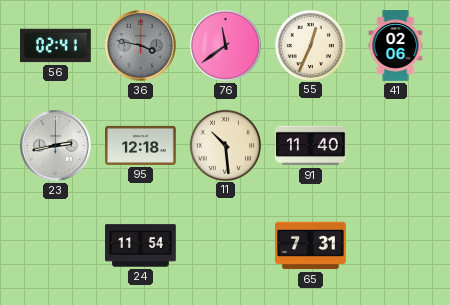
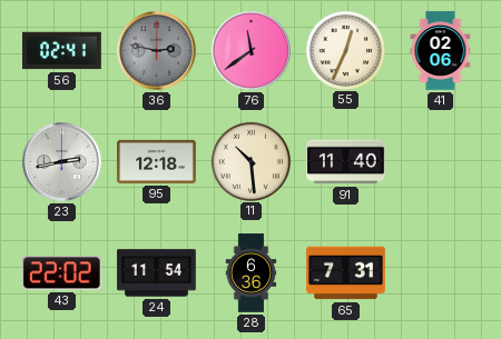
36: 3:47 -> 2:47 (157, 51)
43: none -> 22:02 (62, 273)
28: none -> 6:36 (252, 273)
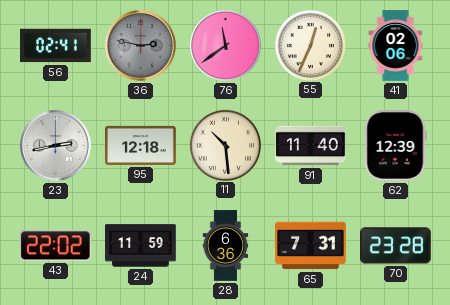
62: none -> 12:39 (395, 146)
24: 11:54 -> 11:59 (141, 246)
70: none -> 23:28 (396, 246)
